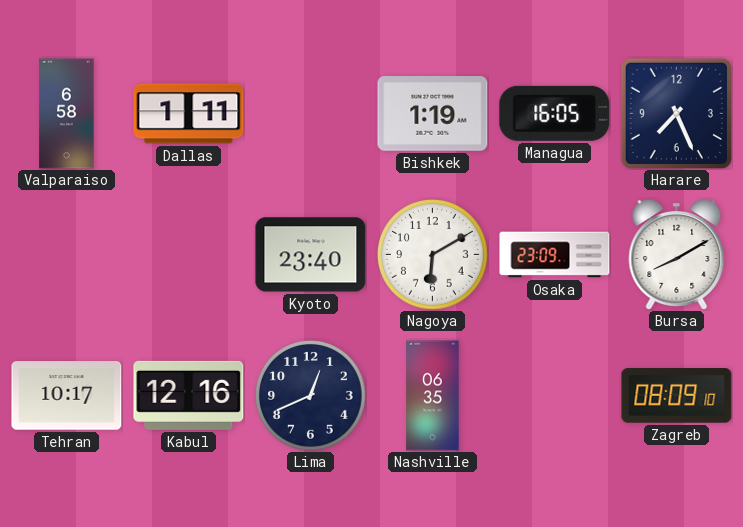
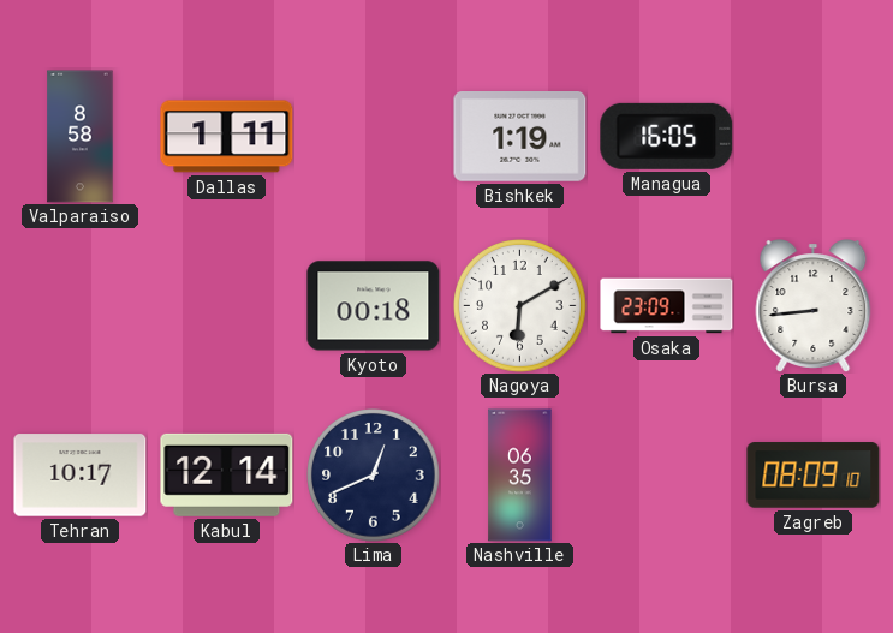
Valparaiso: 6:58 -> 8:58 (81, 137)
Harare: 7:26 -> none (676, 113)
Kyoto: 23:40 -> 00:18 (374, 306)
Bursa: 8:10 -> 8:44 (814, 306)
Kabul: 12:16 -> 12:14 (227, 474)
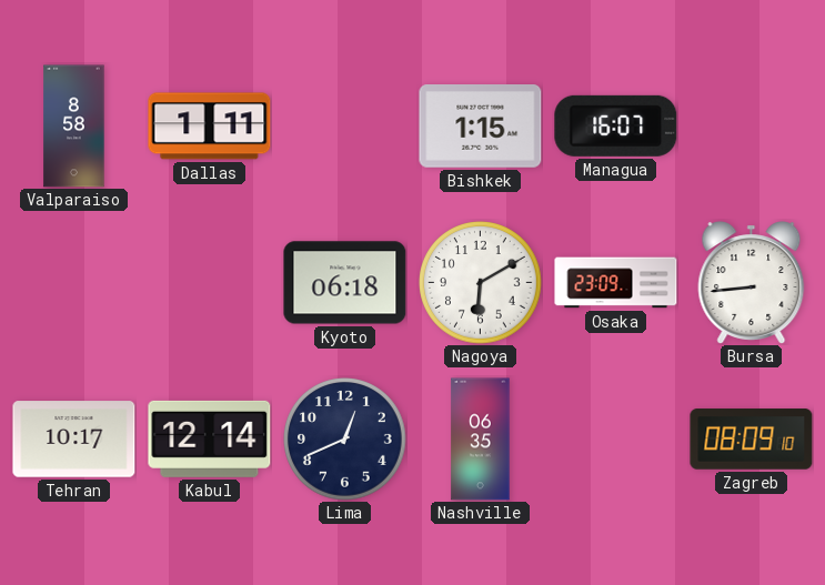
Bishkek: 1:19 -> 1:15 (481, 127)
Managua: 16:05 -> 16:07 (616, 125)
Kyoto: 00:18 -> 06:18 (345, 283)
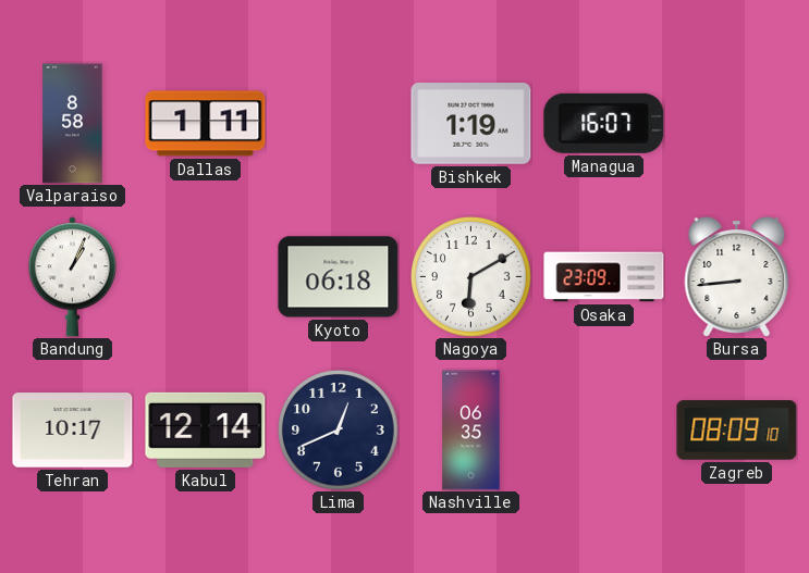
Bishkek: 1:15 -> 1:19 (471, 124)
Bandung: none -> 1:04 (72, 277)
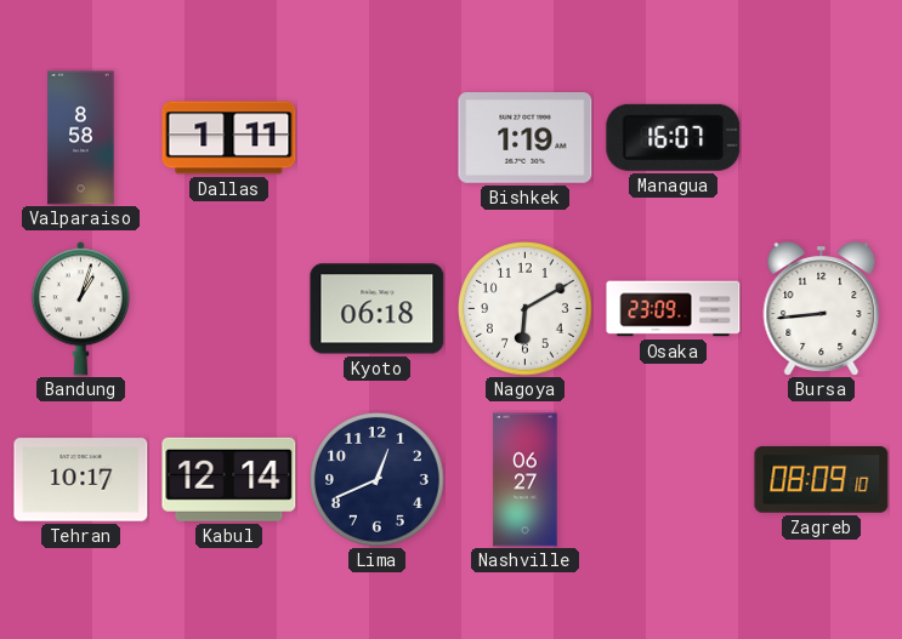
Bandung: 1:04 -> 1:03 (80, 309)
Nashville: 06:35 -> 06:27 (526, 480)
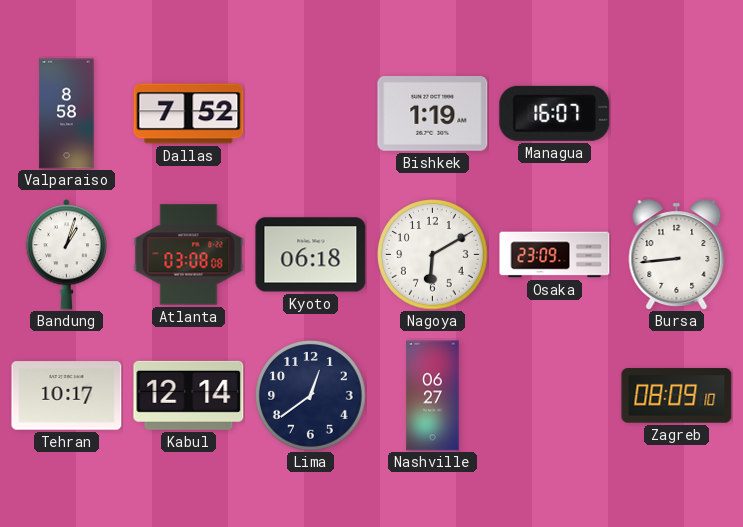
Dallas: 1:11 -> 7:52 (189, 114)
Atlanta: none -> 03:08 (189, 255)
Lima: 12:41 -> 12:39 (311, 396)
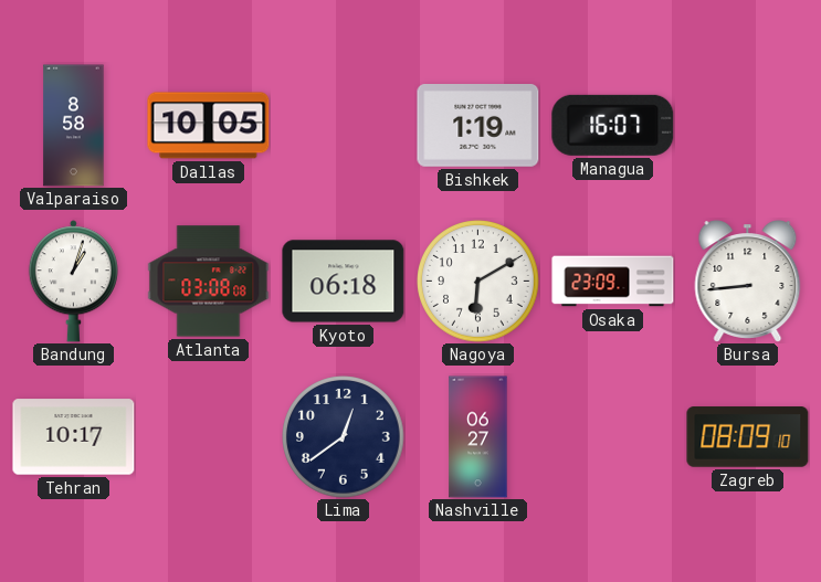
Dallas: 7:52 -> 10:05 (209, 126)
Kabul: 12:14 -> none (189, 395)
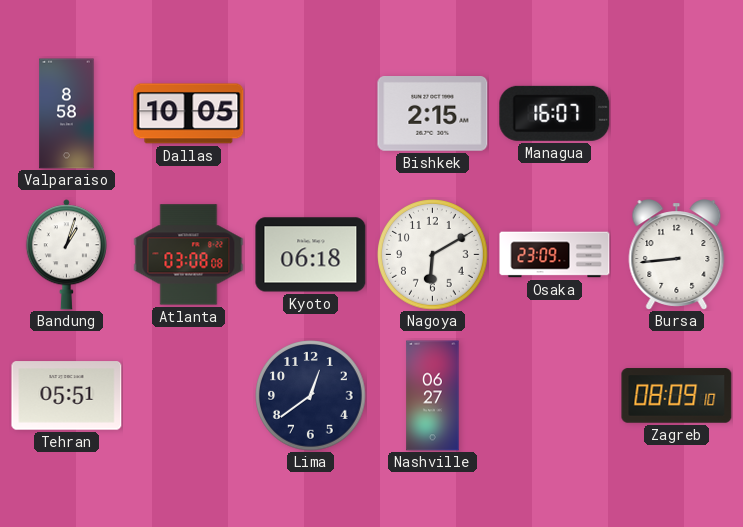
Bishkek: 1:19 -> 2:15 (433, 114)
Tehran: 10:17 -> 05:51 (67, 396)
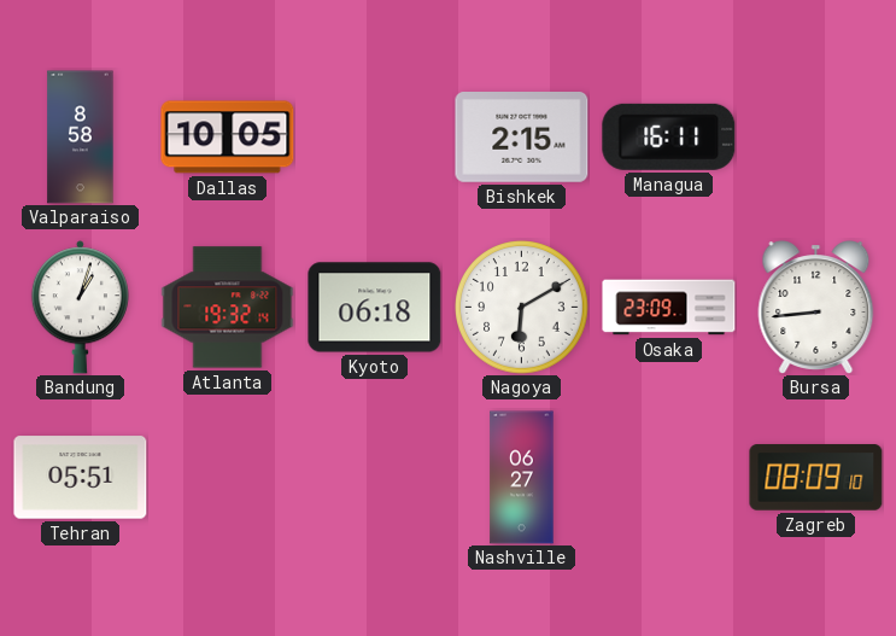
Managua: 16:07 -> 16:11 (669, 136)
Atlanta: 03:08 -> 19:32 (228, 308)
Lima: 12:39 -> none (311, 396)
